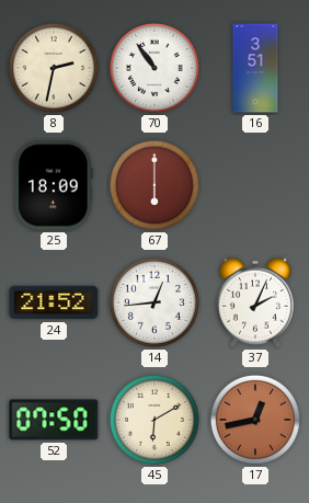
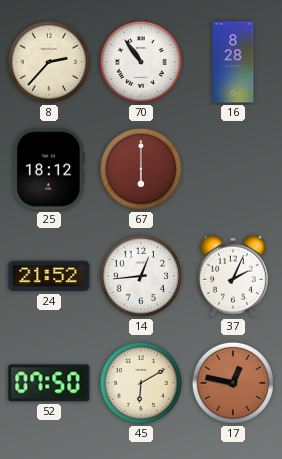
8: 2:32 -> 2:37 (49, 62)
16: 3:51 -> 8:28 (233, 62)
25: 18:09 -> 18:12 (49, 169)
17: 12:43 -> 12:47 (233, 383)
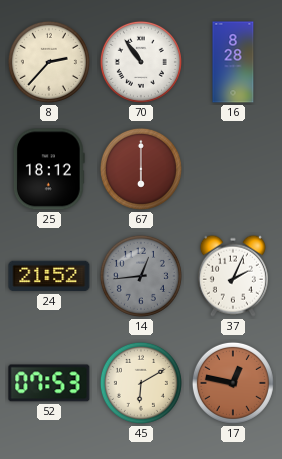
14 dial: white -> grey (141, 276)
52: 07:50 -> 07:53 (49, 383)
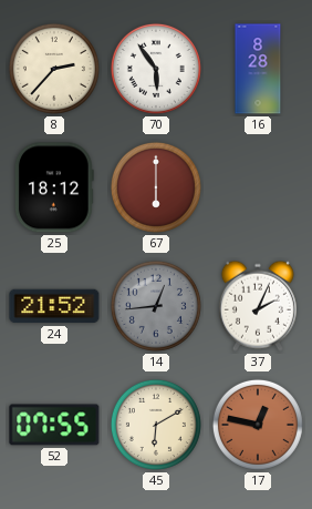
70: 10:54 -> 5:54 (156, 69)
52: 07:53 -> 07:55 (54, 425)
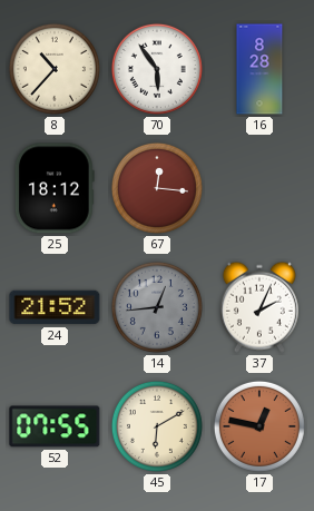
8: 2:37 -> 10:37 (55, 69)
67: 6:00 -> 12:16 (157, 188)
